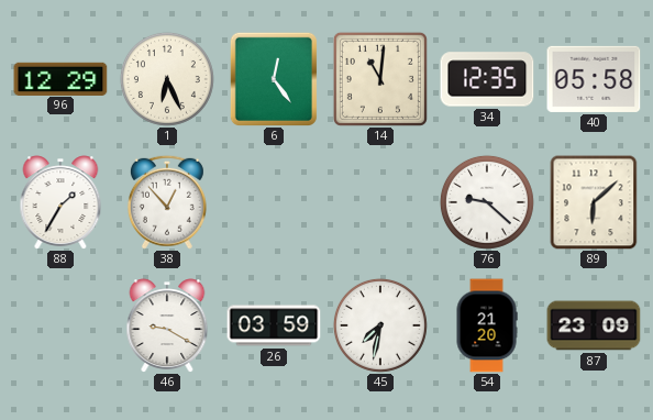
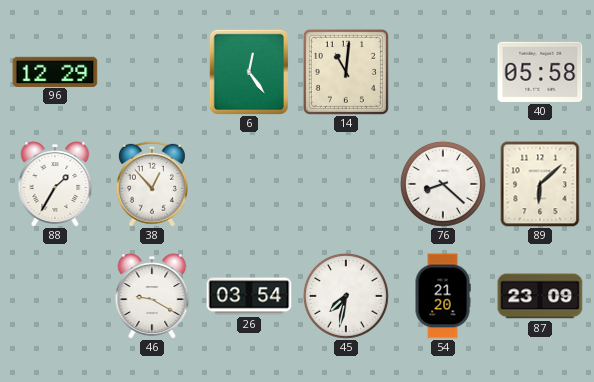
1: 6:26 -> none (167, 79)
34: 12:35 -> none (487, 79)
76: 9:22 -> 8:22 (443, 184)
26: 03:59 -> 03:54 (249, 296)
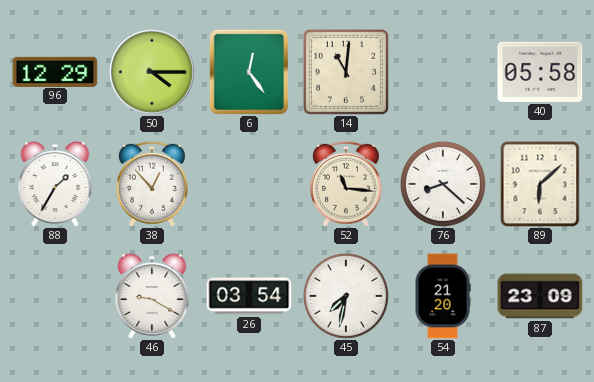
50: none -> 4:15 (153, 73)
52: none -> 11:16 (346, 184)
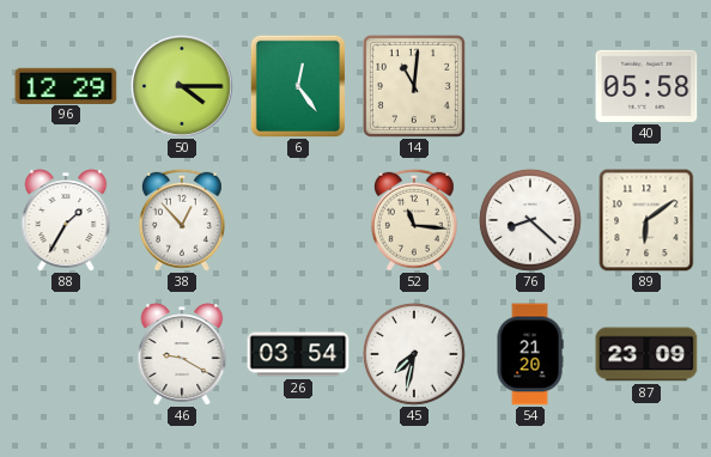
89: 6:08 -> 6:09 (646, 220)
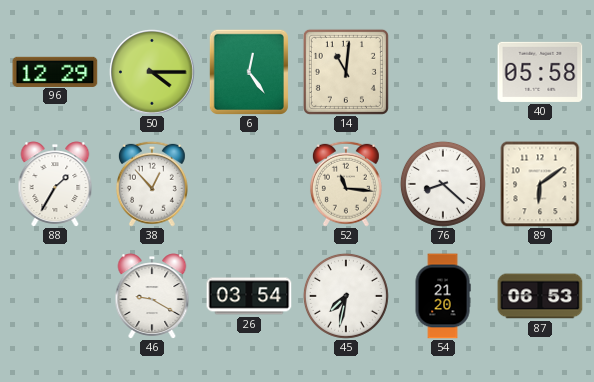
87: 23:09 -> 06:53 (540, 296)
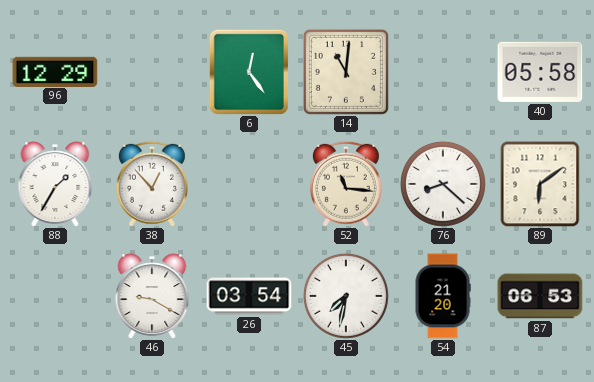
50: 4:15 -> none (153, 73)
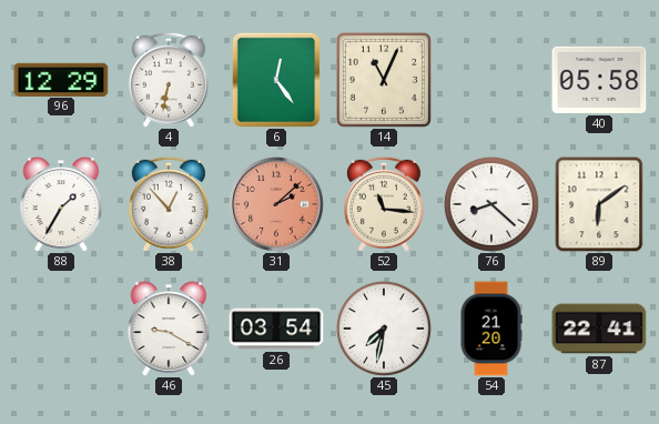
4: none -> 6:32 (169, 80)
14: 11:01 -> 11:04 (384, 80)
31: none -> 2:08 (277, 205)
87: 06:53 -> 22:41 (599, 329)
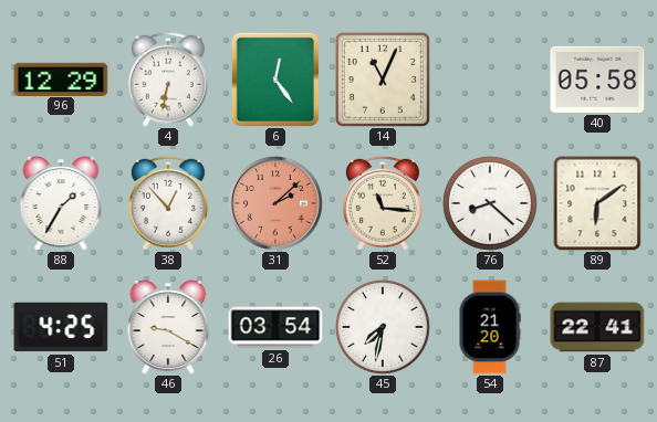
51: none -> 4:25 (61, 327)
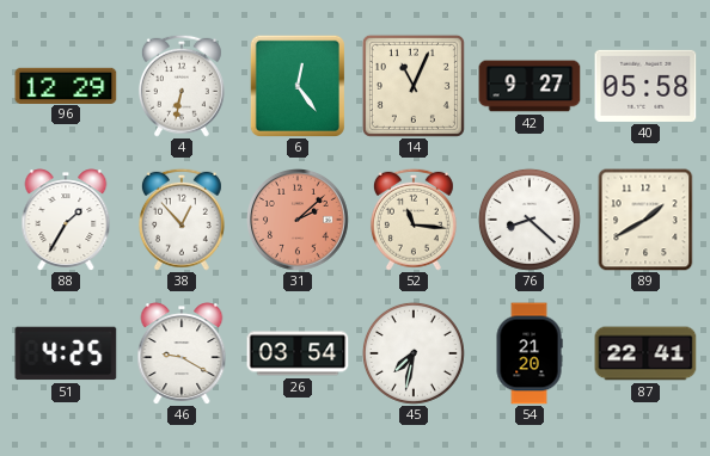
42: none -> 9:27 (530, 86)
89: 6:09 -> 1:40 (645, 220)
